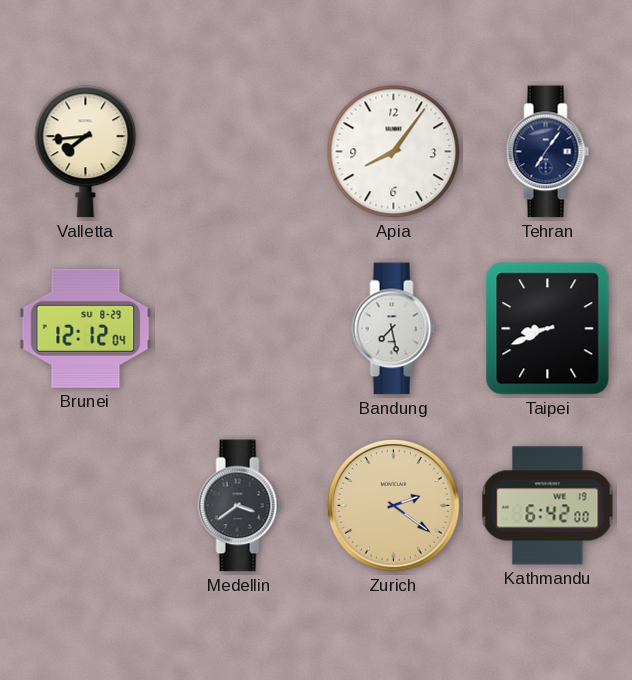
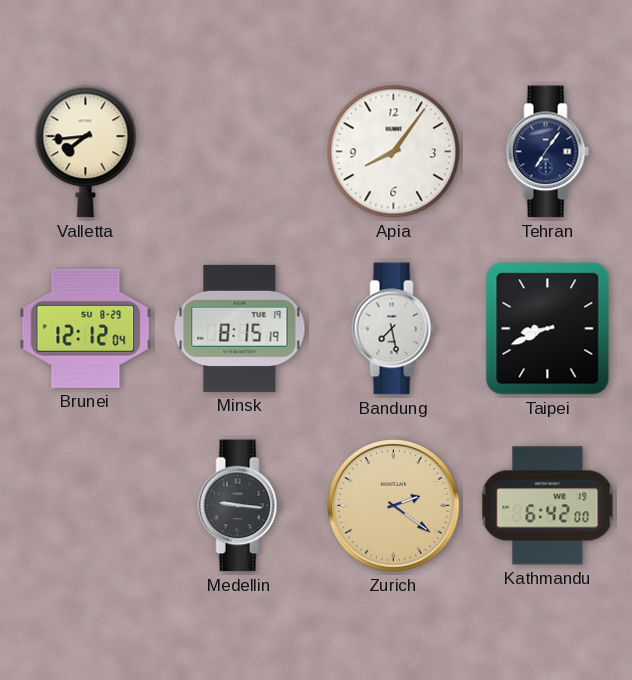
Minsk: none -> 8:15 (240, 328)
Medellin: 3:39 -> 9:16 (240, 506)
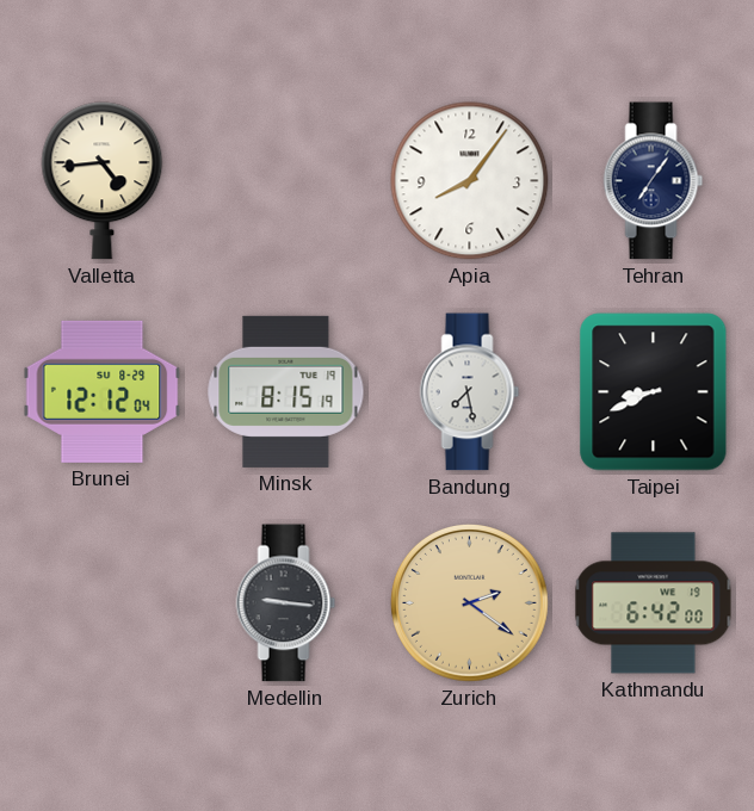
Valletta: 7:44 -> 4:44 (103, 181)
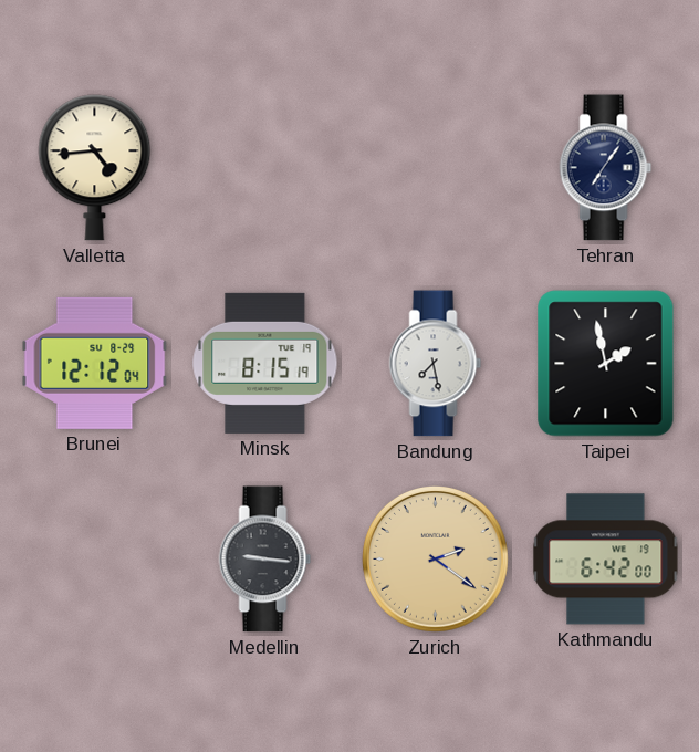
Apia: 8:06 -> none (470, 181)
Taipei: 8:41 -> 1:58 (606, 364)
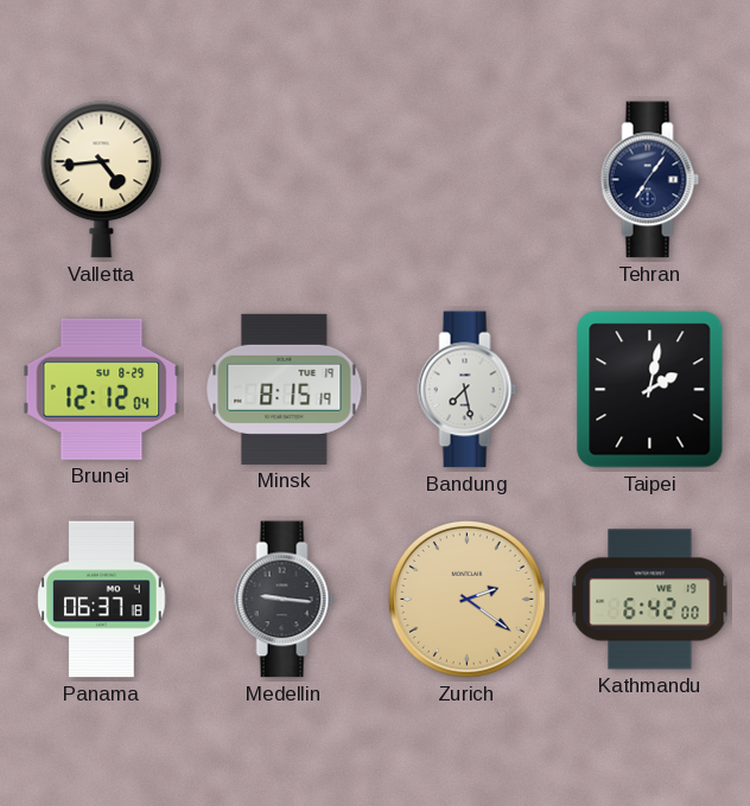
Taipei: 1:58 -> 2:02 (650, 390)
Panama: none -> 06:37 (102, 600)
